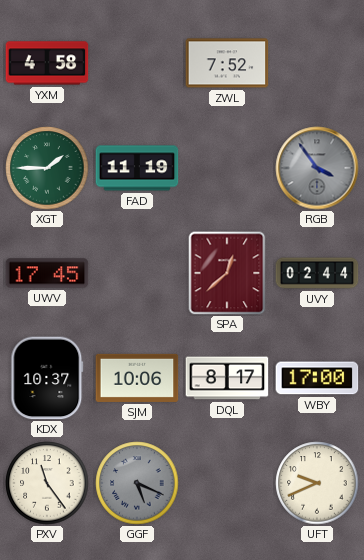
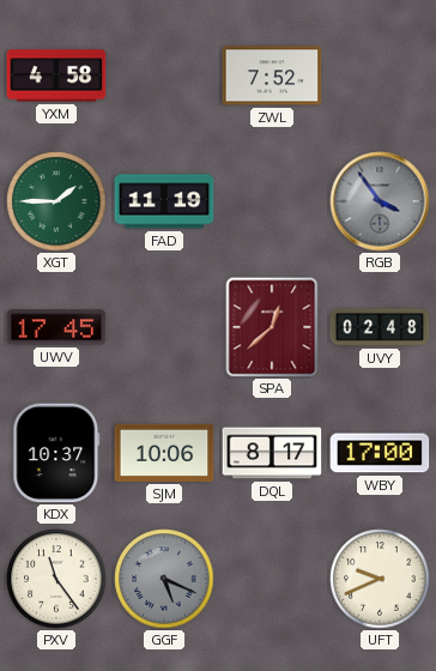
UVY: 02:44 -> 02:48 (380, 327)
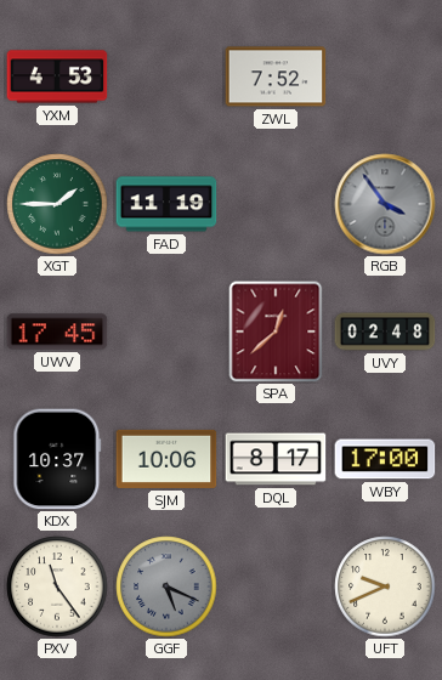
YXM: 4:58 -> 4:53 (57, 76)
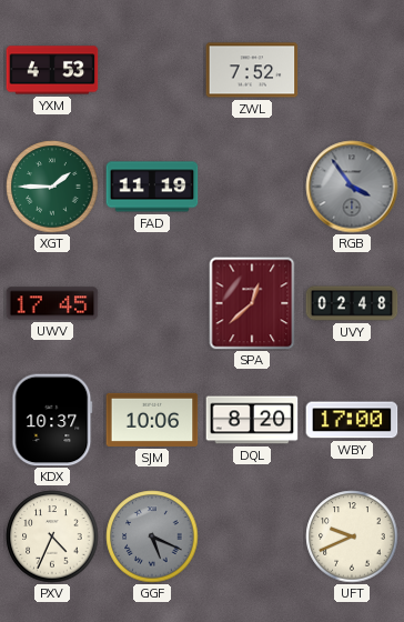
DQL: 8:17 -> 8:20 (252, 420)
PXV: 11:24 -> 4:34 (52, 536)
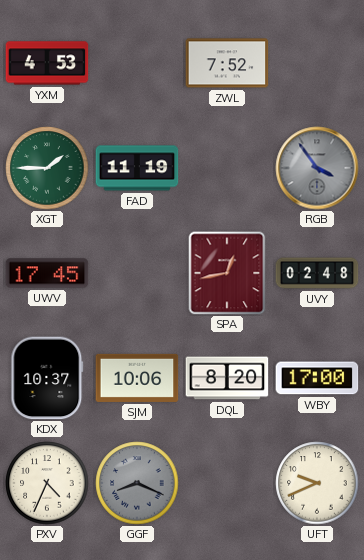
SPA: 12:38 -> 12:43 (227, 273)
GGF: 5:19 -> 8:19 (137, 483)
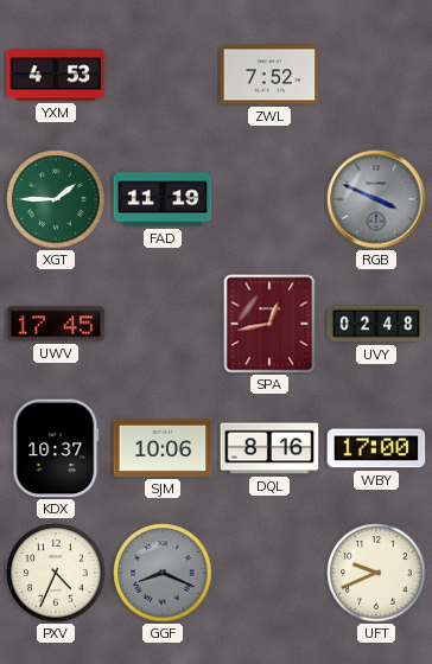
RGB: 3:54 -> 3:49 (376, 199)
DQL: 8:20 -> 8:16 (269, 448)
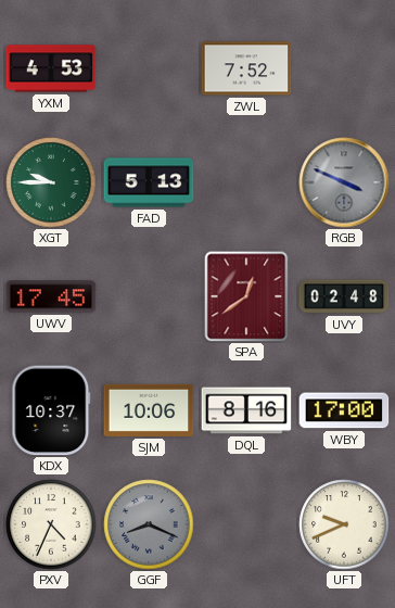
XGT: 1:45 -> 9:45 (51, 182)
FAD: 11:19 -> 5:13 (149, 182)
SPA: 12:43 -> 12:39 (246, 296)
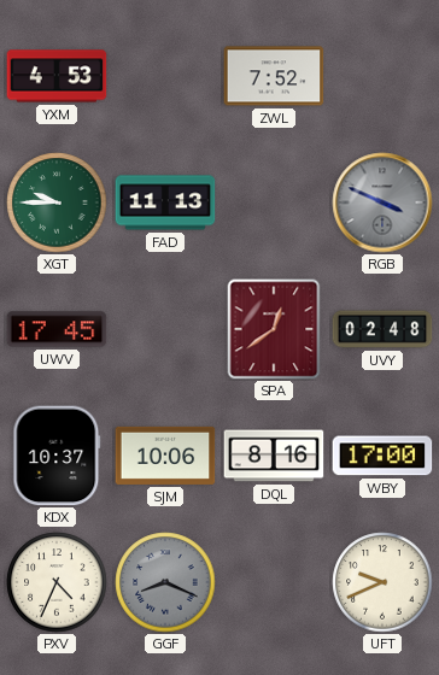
FAD: 5:13 -> 11:13 (165, 202)
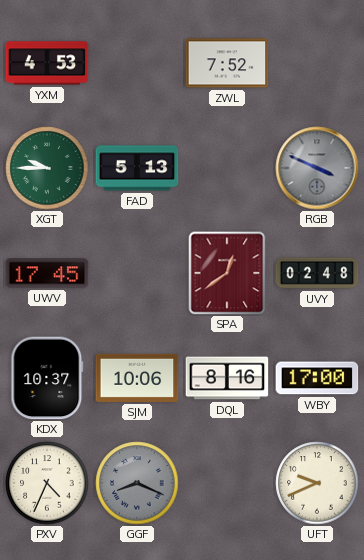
FAD: 11:13 -> 5:13 (137, 168)
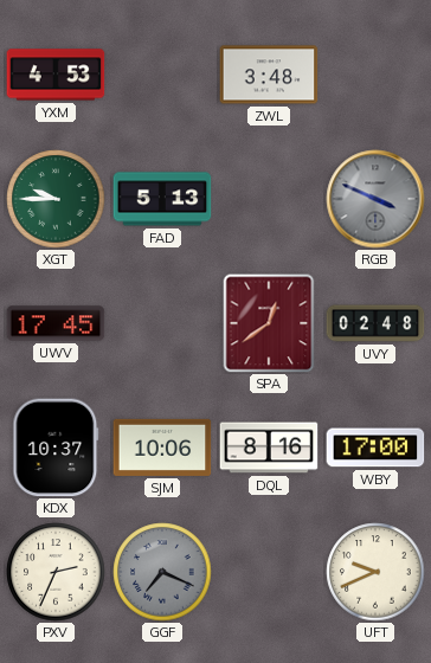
ZWL: 7:52 -> 3:48 (269, 75)
PXV: 4:34 -> 2:34 (56, 572)
GGF: 8:19 -> 7:19 (162, 572)
